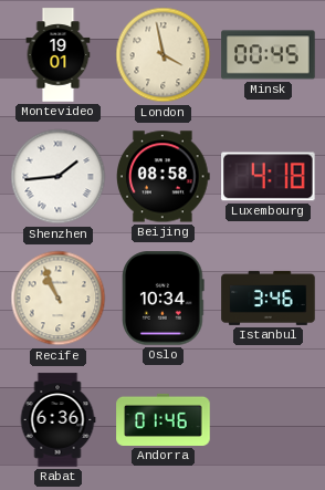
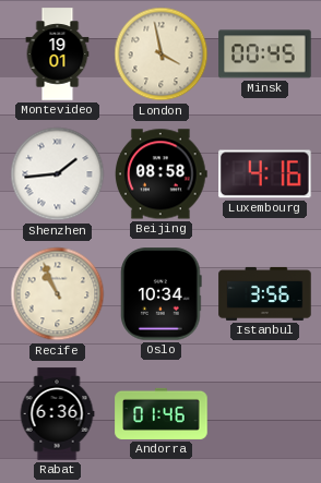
Luxembourg: 4:18 -> 4:16 (265, 174)
Istanbul: 3:46 -> 3:56 (265, 293)
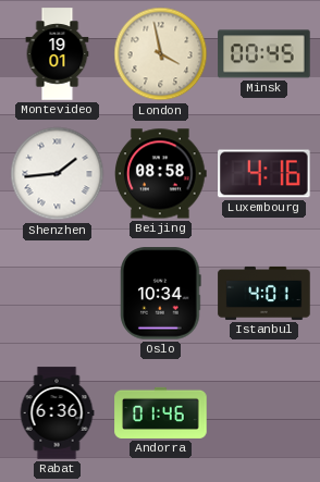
Recife: 10:56 -> none (58, 294)
Istanbul: 3:56 -> 4:01 (264, 293)
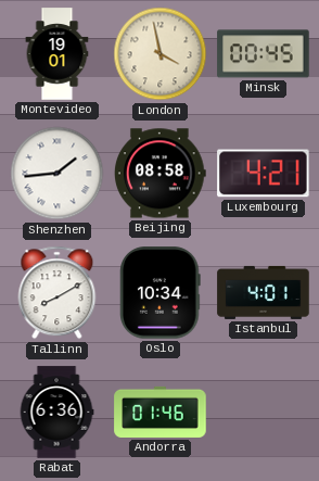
Luxembourg: 4:16 -> 4:21 (264, 174)
Tallinn: none -> 8:10 (58, 293)
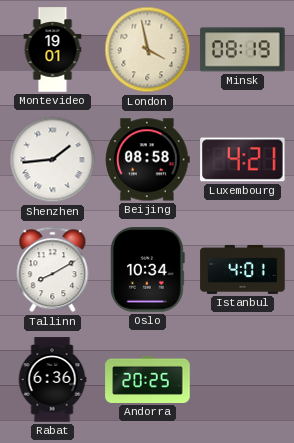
Minsk: 00:45 -> 08:19 (243, 50)
Andorra: 01:46 -> 20:25 (148, 379)
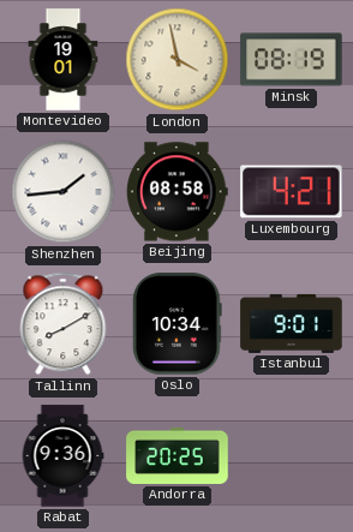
Istanbul: 4:01 -> 9:01 (292, 323)
Rabat: 6:36 -> 9:36 (62, 456)
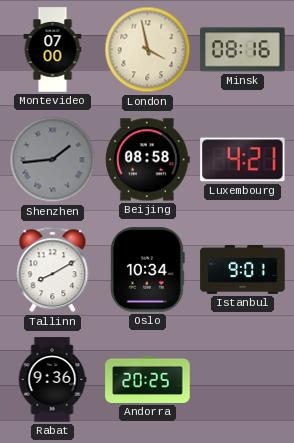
Montevideo: 19:01 -> 07:00 (53, 50)
Minsk: 08:19 -> 08:16 (243, 50)
Shenzhen dial: white -> grey (53, 160)
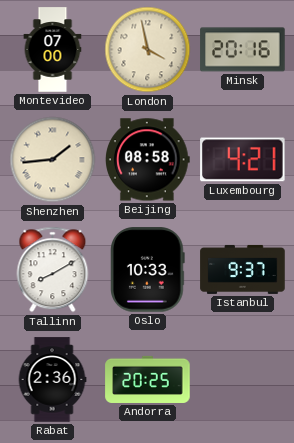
Minsk: 08:16 -> 20:16 (243, 50)
Shenzhen dial: grey -> cream (53, 160)
Oslo: 10:34 -> 10:33 (148, 270)
Istanbul: 9:01 -> 9:37 (243, 269)
Rabat: 9:36 -> 2:36 (52, 380)
